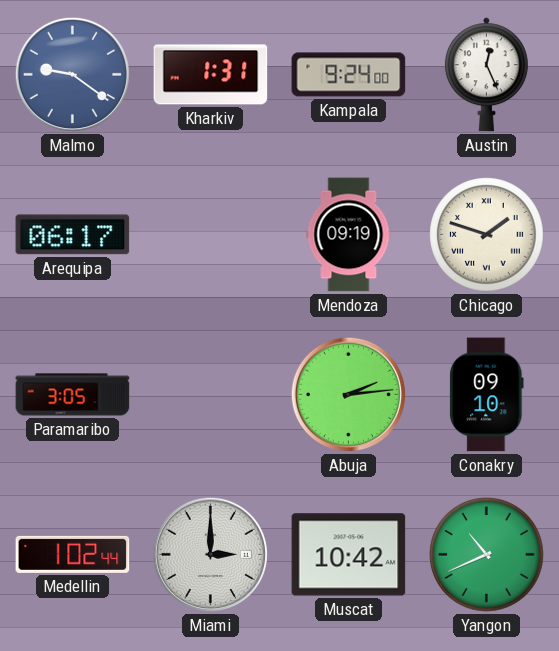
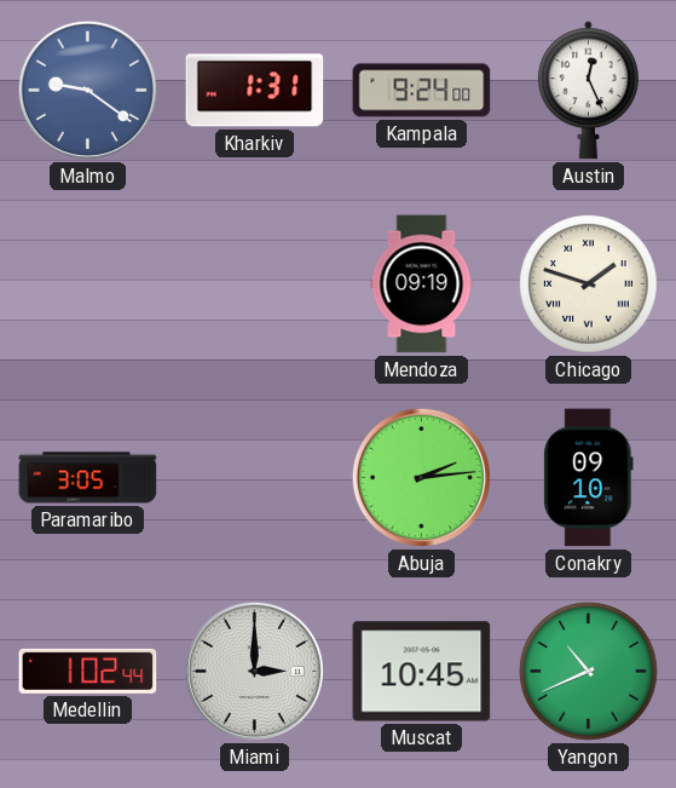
Arequipa: 06:17 -> none (73, 235)
Muscat: 10:42 -> 10:45 (422, 672)
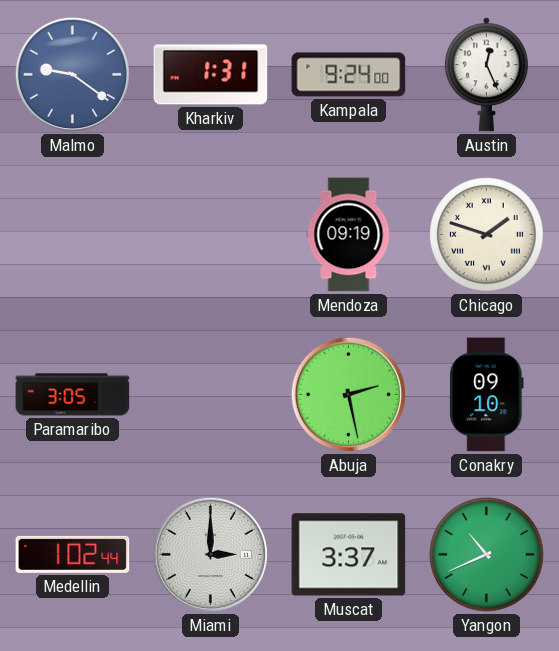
Abuja: 2:14 -> 2:28 (348, 394)
Muscat: 10:45 -> 3:37 (349, 555)
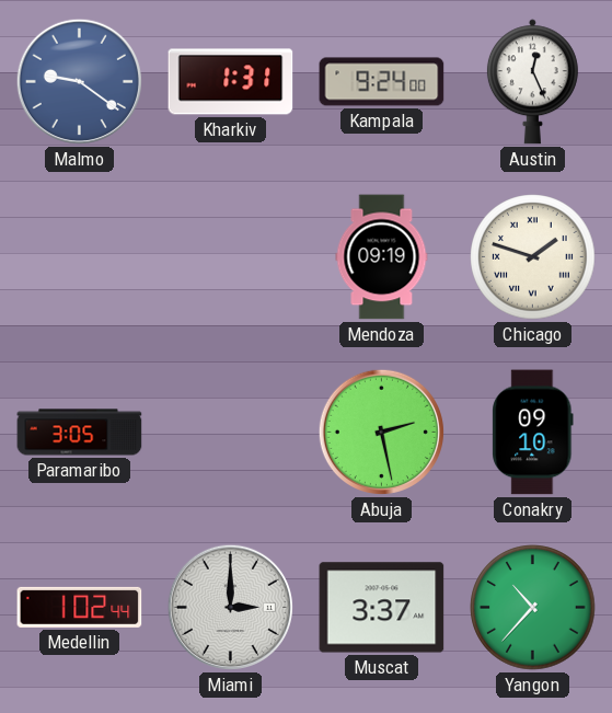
Yangon: 10:41 -> 10:37 (533, 608)
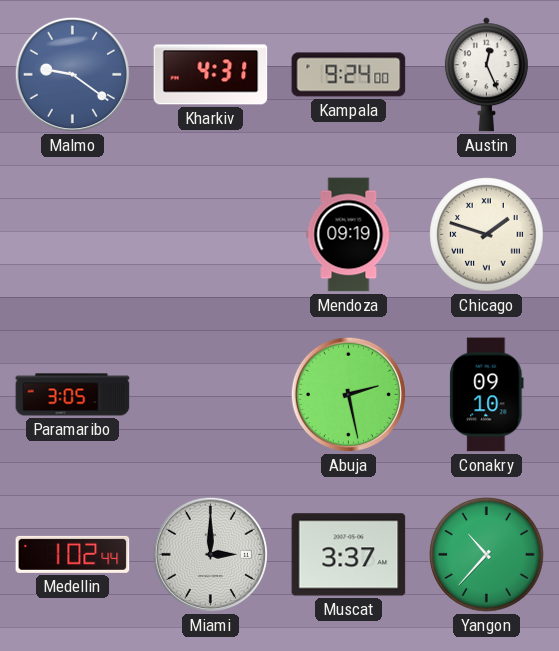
Kharkiv: 1:31 -> 4:31 (211, 75)
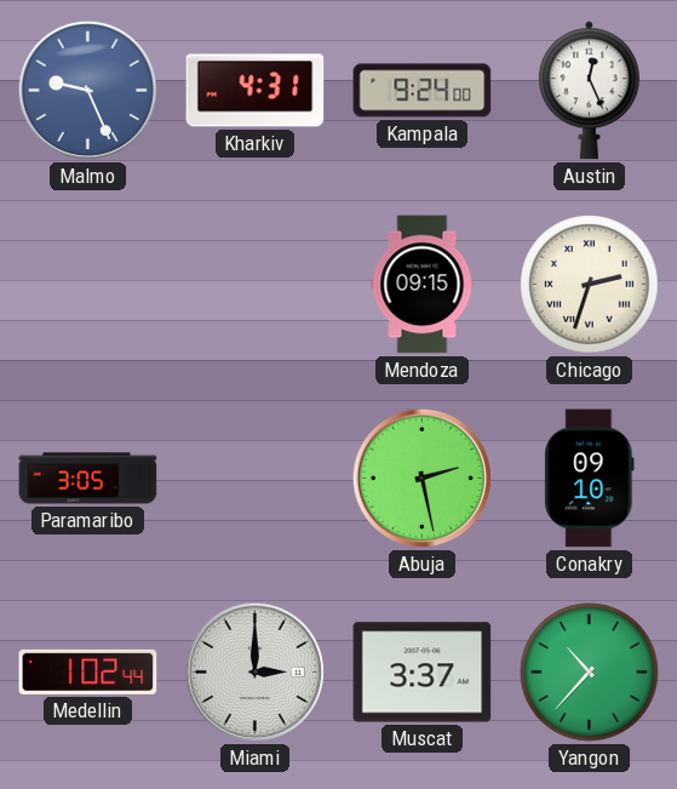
Malmo: 9:21 -> 9:26 (87, 90)
Mendoza: 09:19 -> 09:15 (423, 285)
Chicago: 1:48 -> 2:33 (590, 285)
